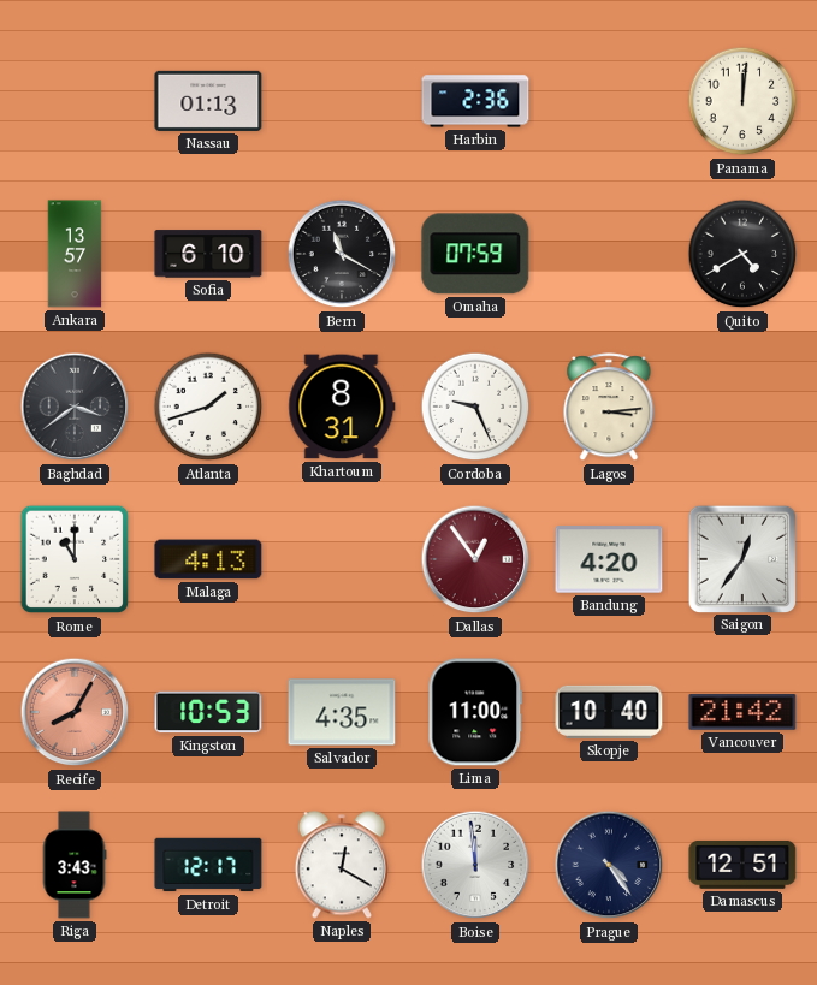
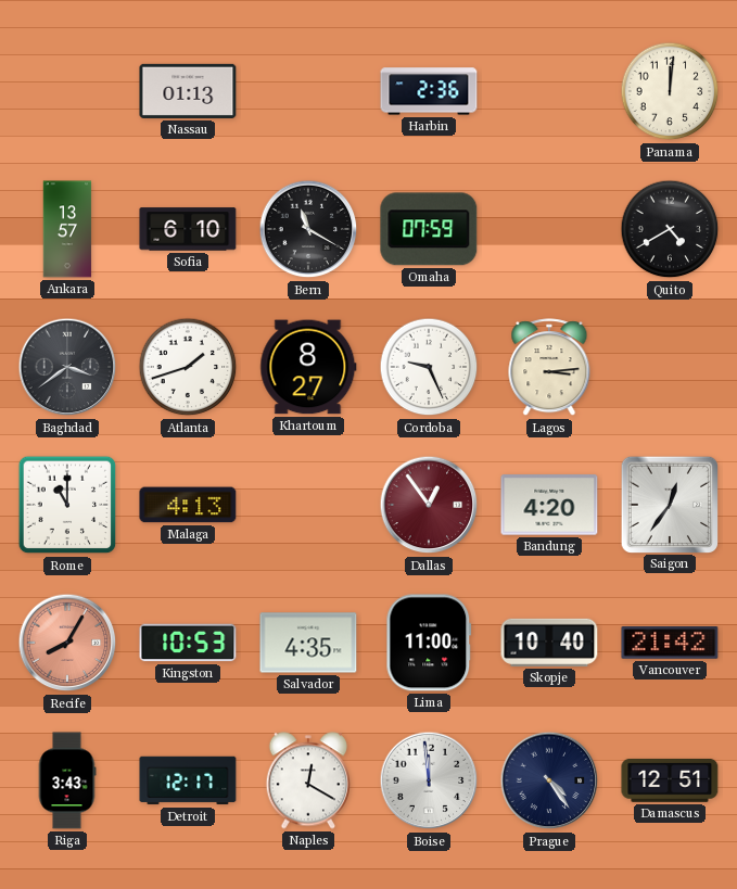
Khartoum: 8:31 -> 8:27 (308, 367)
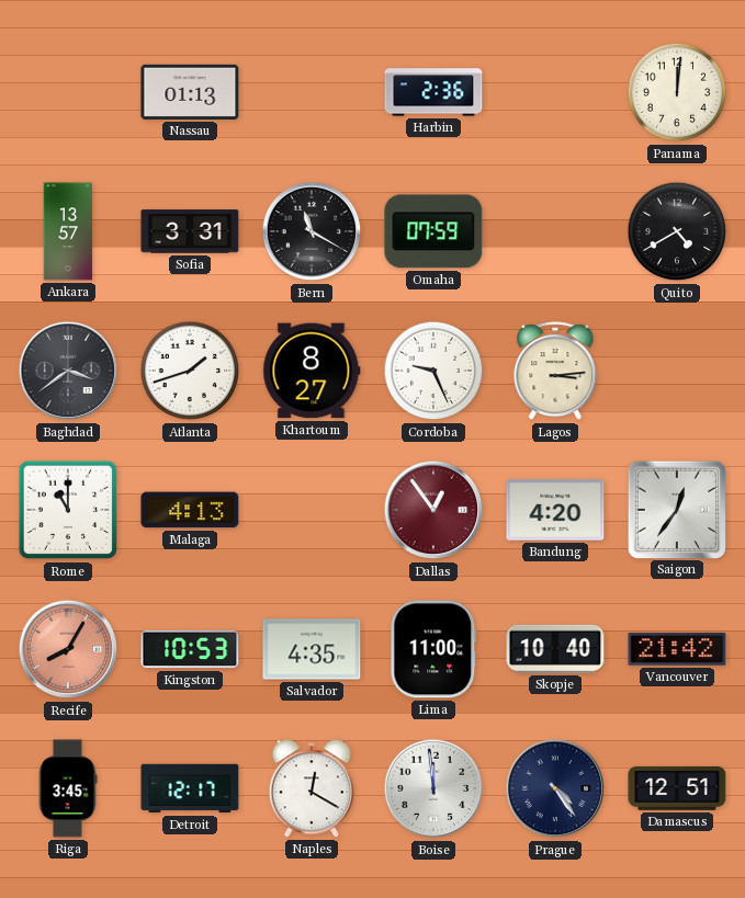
Sofia: 6:10 -> 3:31 (190, 231)
Riga: 3:43 -> 3:45 (68, 788)
